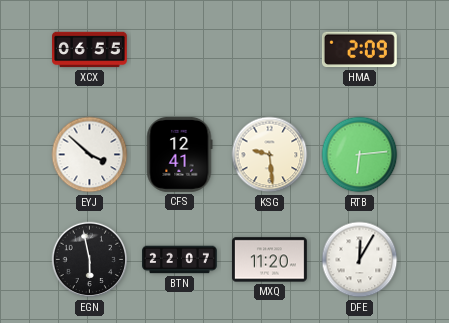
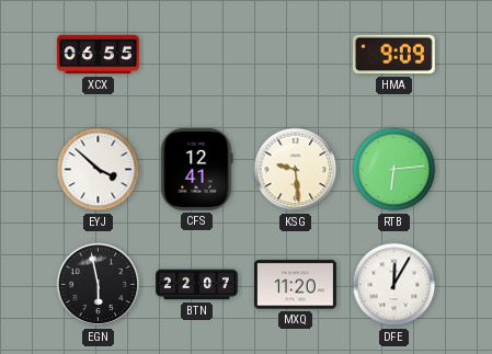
HMA: 2:09 -> 9:09 (393, 55)
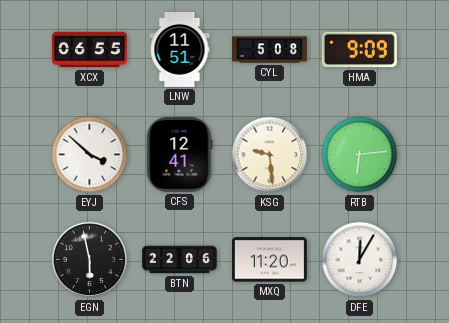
LNW: none -> 11:51 (180, 50)
CYL: none -> 5:08 (270, 50)
BTN: 22:07 -> 22:06 (180, 260)
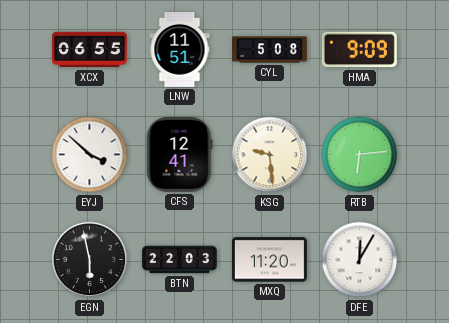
BTN: 22:06 -> 22:03 (180, 260)
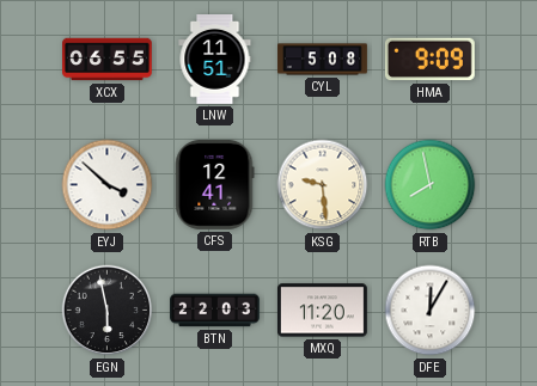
RTB: 6:14 -> 7:58 (431, 185)
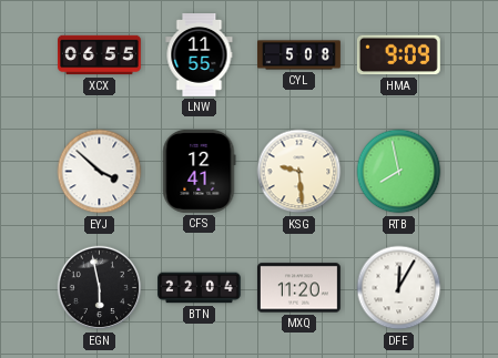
LNW: 11:51 -> 11:55 (200, 55)
BTN: 22:03 -> 22:04 (200, 288)
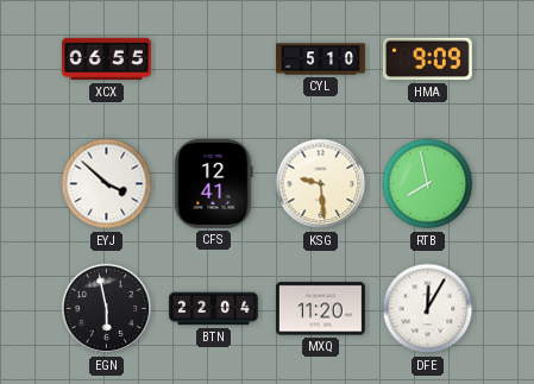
LNW: 11:55 -> none (200, 55)
CYL: 5:08 -> 5:10 (321, 59)
